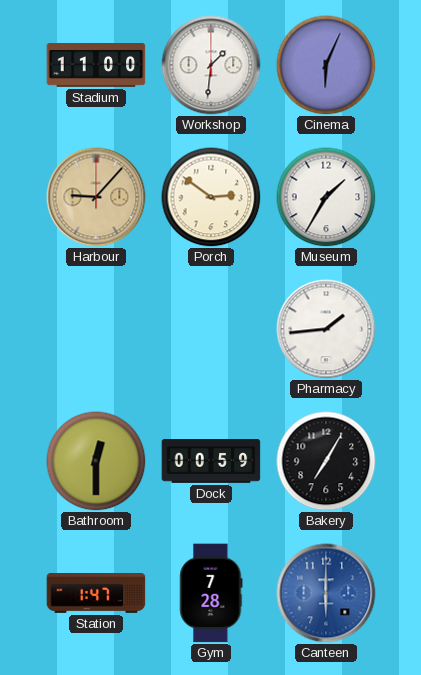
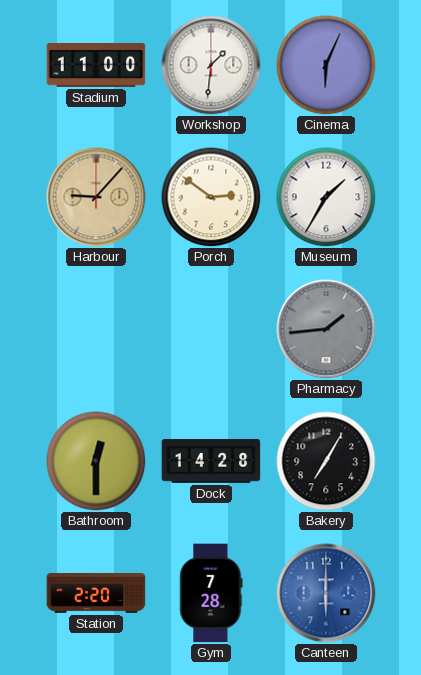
Pharmacy dial: white -> grey (326, 329)
Dock: 00:59 -> 14:28 (211, 462)
Station: 1:47 -> 2:20 (96, 594)
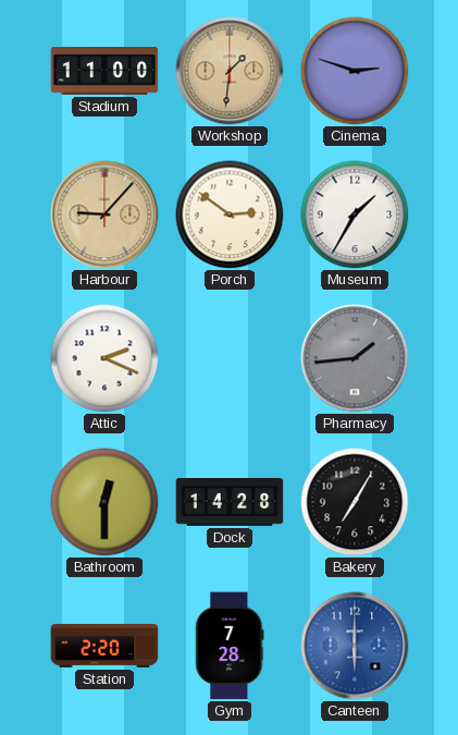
Workshop dial: white -> champagne (230, 71)
Cinema: 6:04 -> 2:48 (355, 71)
Attic: none -> 2:19 (104, 358)
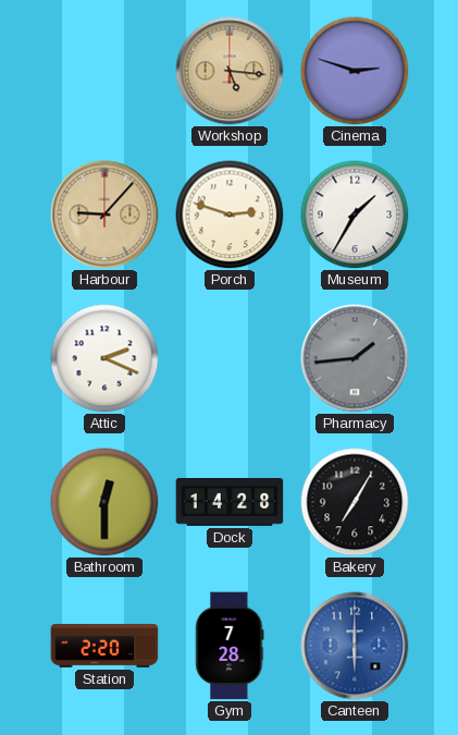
Stadium: 11:00 -> none (104, 72)
Workshop: 1:31 -> 5:16 (230, 71)
Porch: 2:51 -> 2:48 (230, 215)
